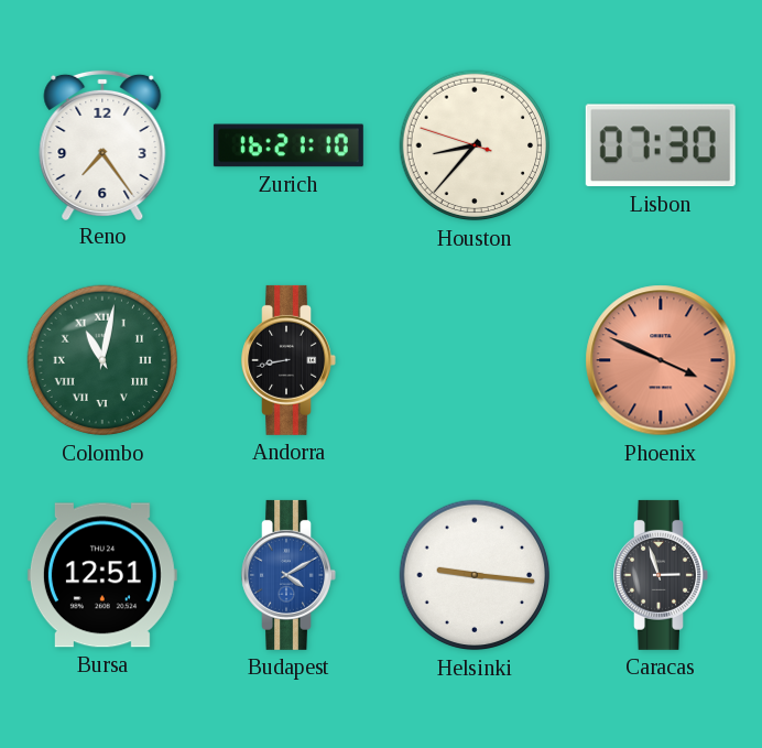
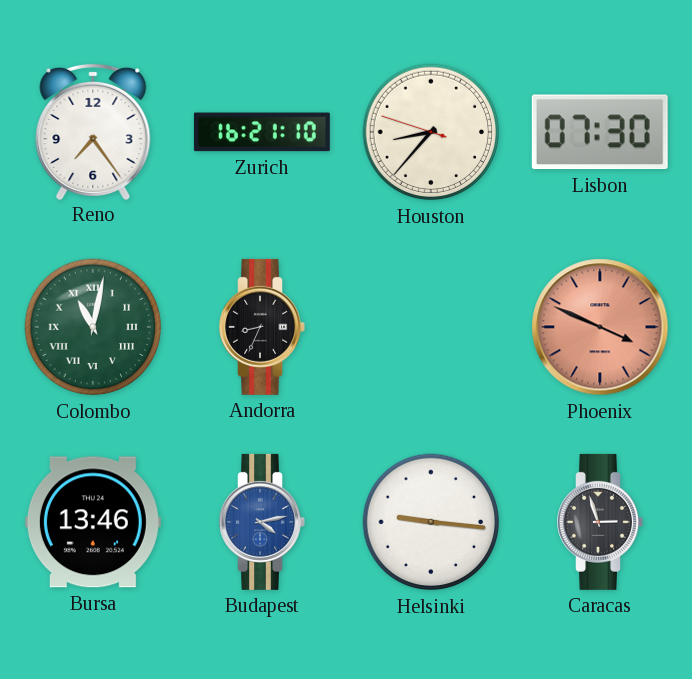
Andorra: 8:43 -> 8:34 (262, 327)
Bursa: 12:51 -> 13:46 (93, 522)
Budapest: 4:10 -> 4:13 (262, 522)
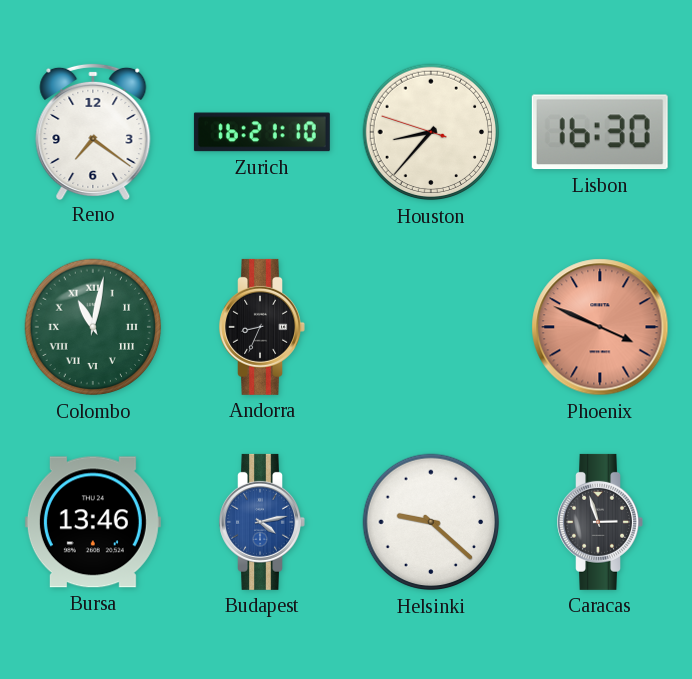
Reno: 7:24 -> 7:21 (93, 131)
Lisbon: 07:30 -> 16:30 (600, 132)
Helsinki: 9:16 -> 9:22 (431, 522)
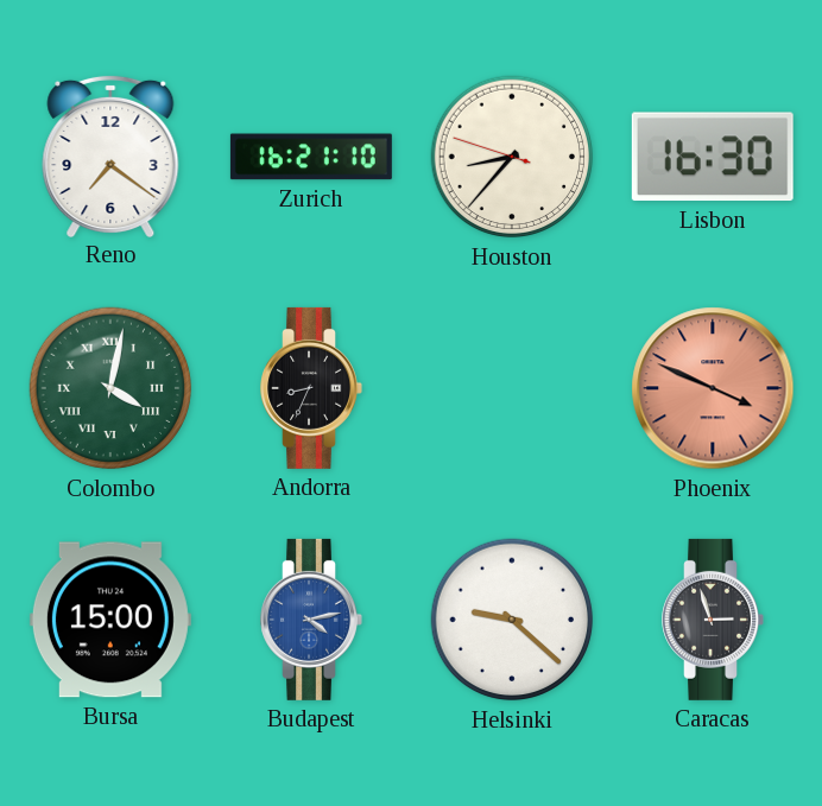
Colombo: 11:02 -> 4:02 (110, 388)
Bursa: 13:46 -> 15:00 (110, 620)
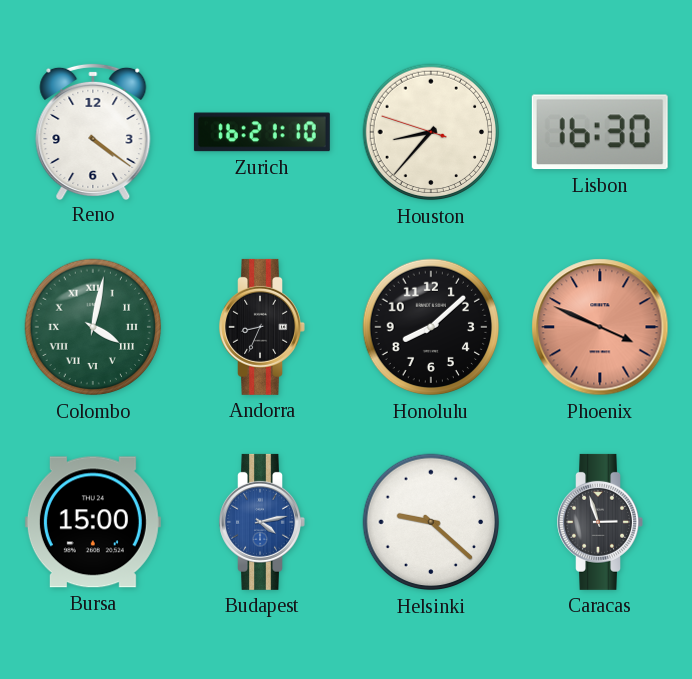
Reno: 7:21 -> 4:21 (93, 131)
Honolulu: none -> 8:08 (431, 327)
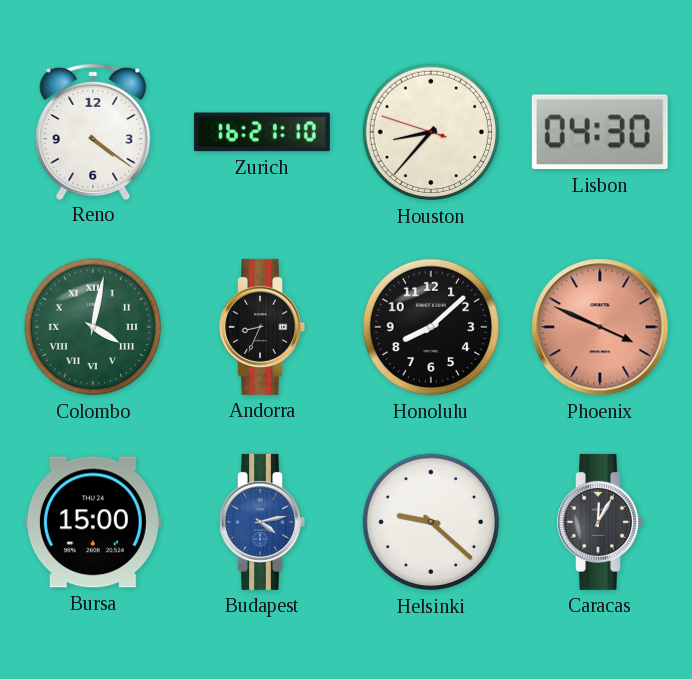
Lisbon: 16:30 -> 04:30 (600, 132)
Caracas: 2:57 -> 12:05 (600, 522)
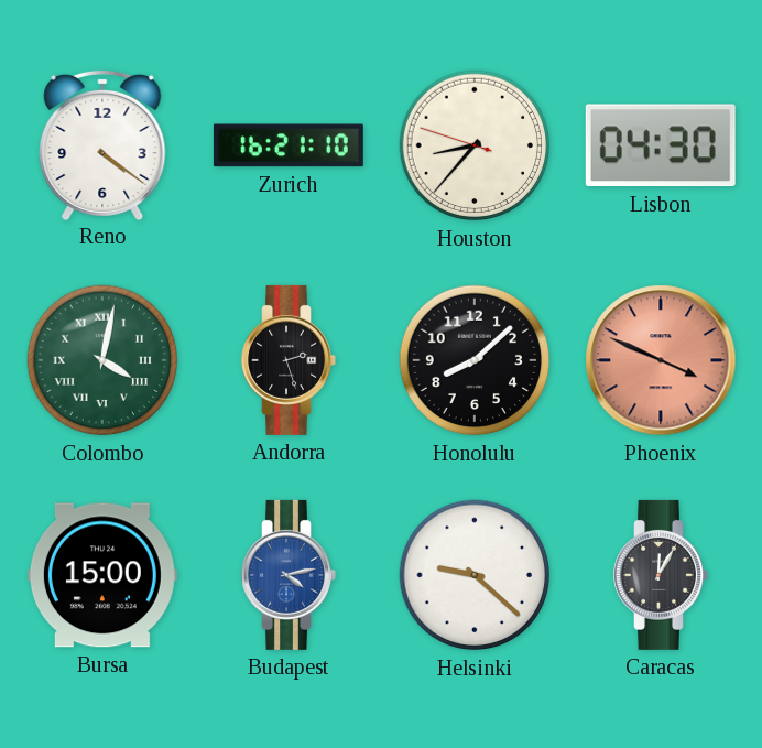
Andorra: 8:34 -> 2:27 (289, 360)
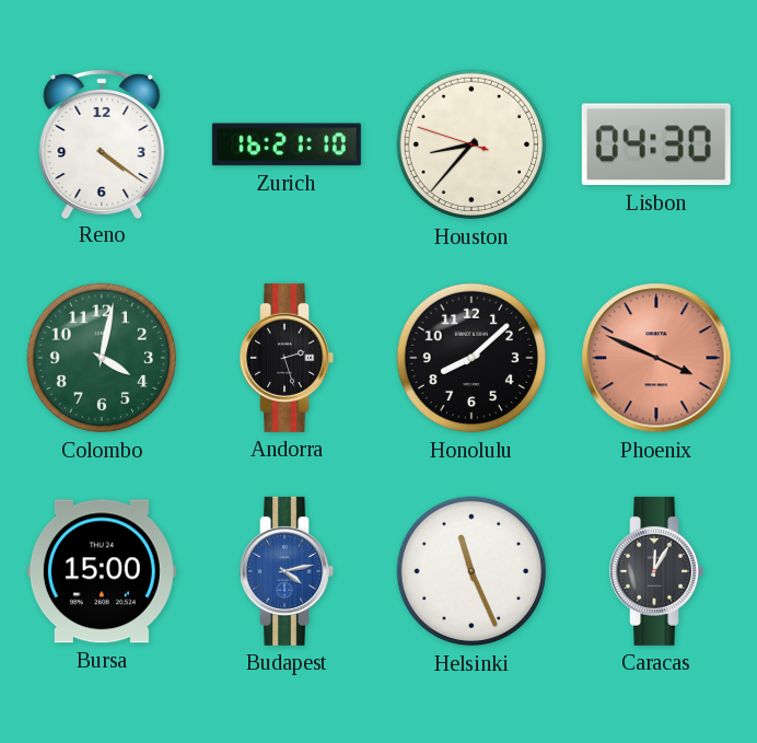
Colombo numerals: Roman -> Arabic (102, 358)
Helsinki: 9:22 -> 11:26 (471, 571)
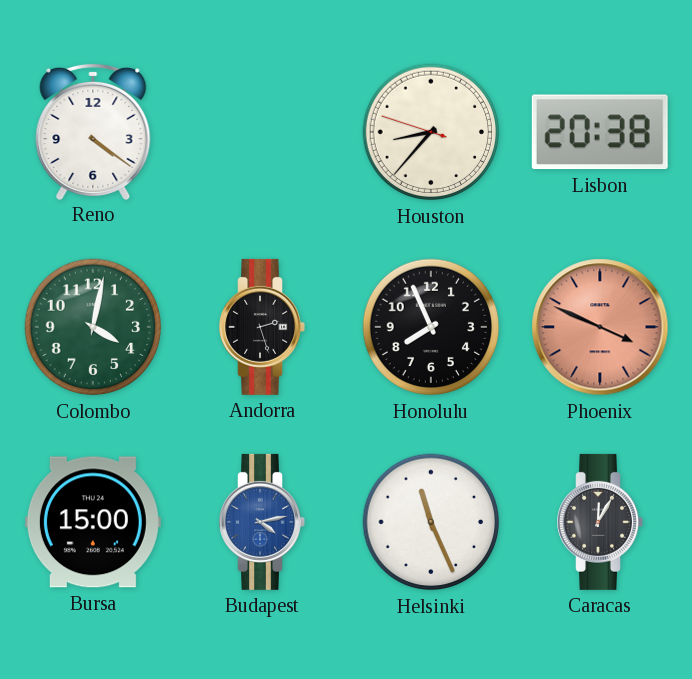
Zurich: 16:21 -> none (287, 144)
Lisbon: 04:30 -> 20:38 (600, 132)
Honolulu: 8:08 -> 7:56 (431, 327)
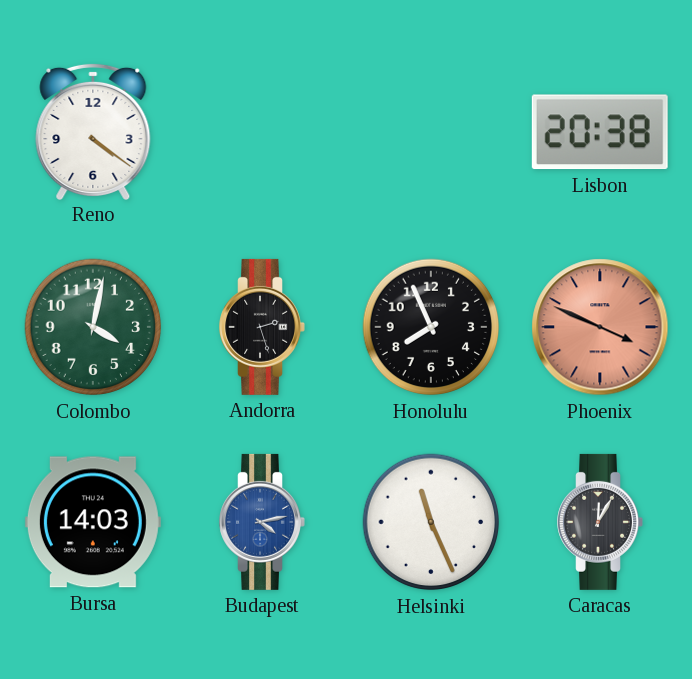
Houston: 8:36 -> none (431, 132)
Bursa: 15:00 -> 14:03 (93, 522)
